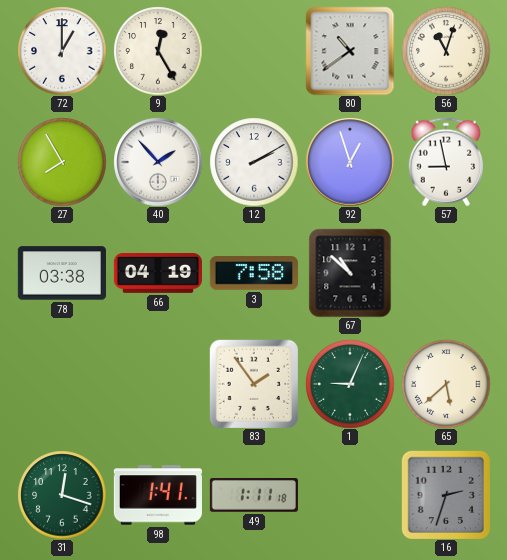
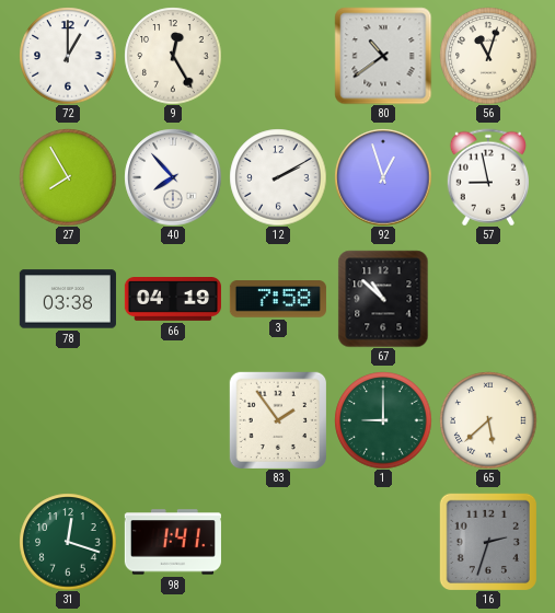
40: 1:53 -> 7:53 (173, 177)
1: 9:04 -> 9:00 (383, 420)
49: 1:11 -> none (254, 495)
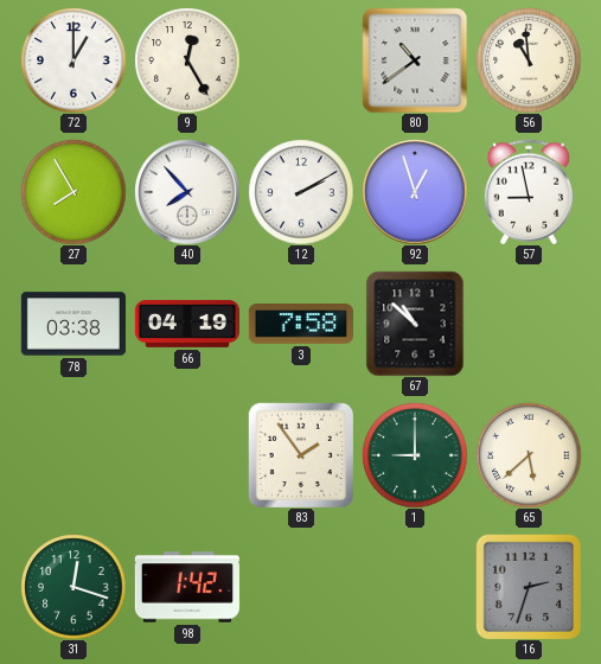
56: 11:03 -> 10:59 (529, 60)
98: 1:41 -> 1:42 (187, 587)
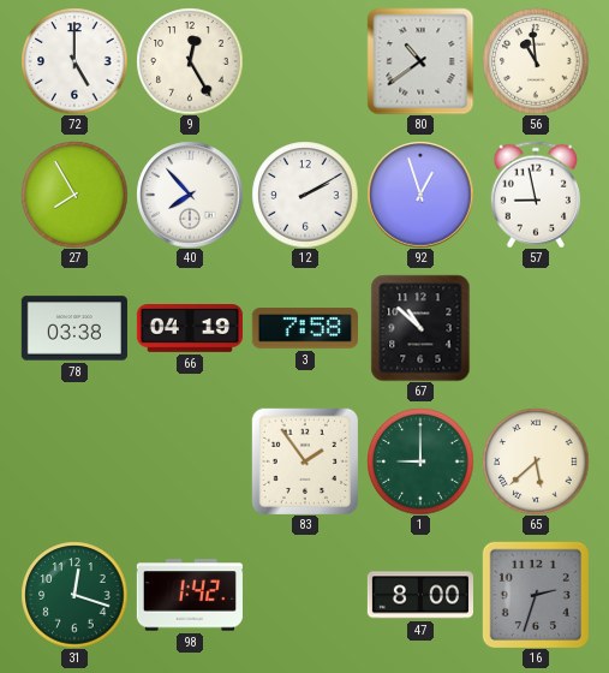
72: 1:00 -> 5:00 (74, 61)
47: none -> 8:00 (420, 595)
